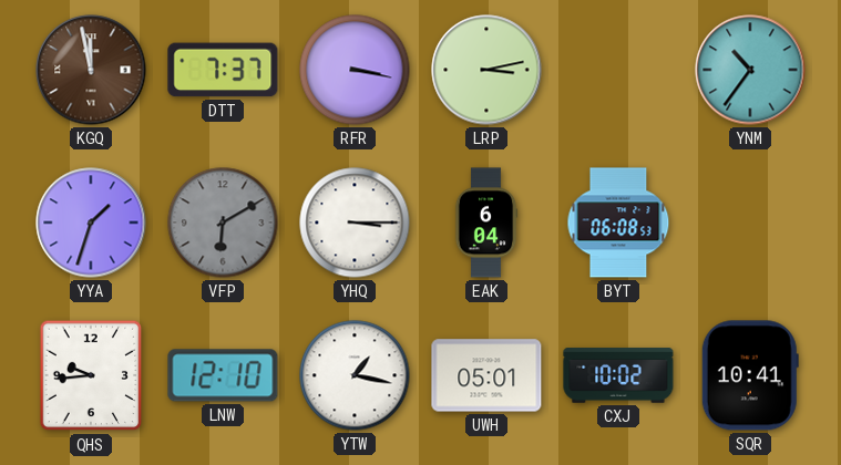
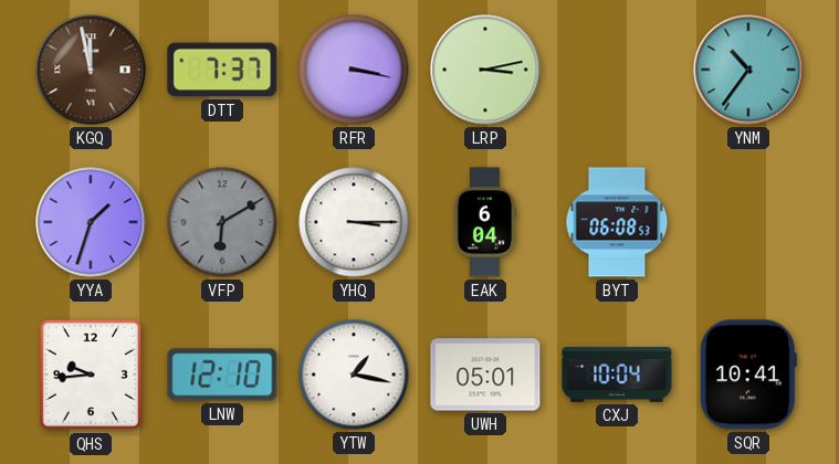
CXJ: 10:02 -> 10:04 (617, 375)
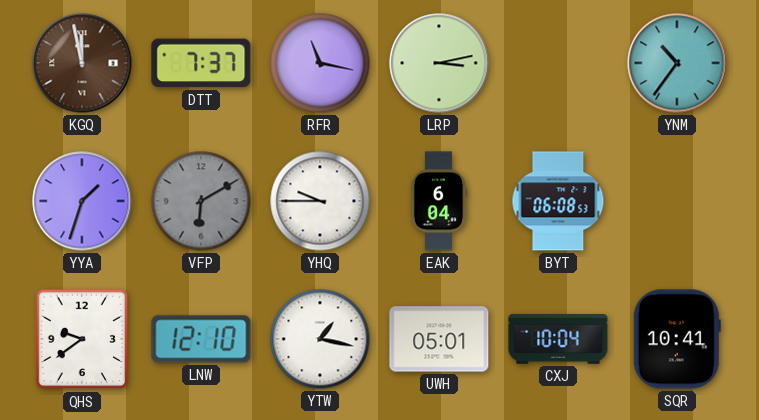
RFR: 3:17 -> 11:17 (320, 63)
YHQ: 3:15 -> 9:45 (320, 201)
QHS: 9:44 -> 9:39 (82, 339)
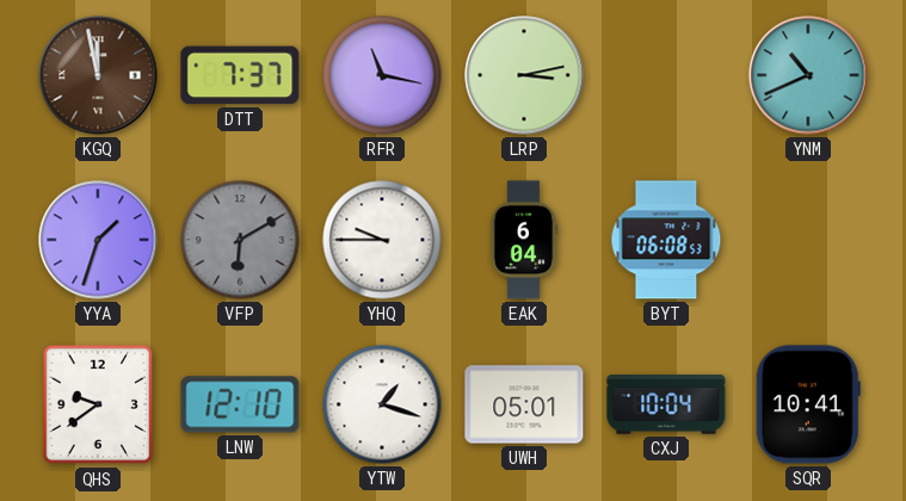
YNM: 10:36 -> 10:41 (808, 75)
YTW: 1:17 -> 1:18 (382, 404)
